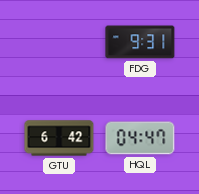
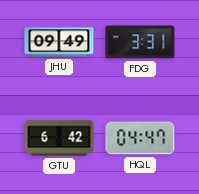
JHU: none -> 09:49 (59, 42)
FDG: 9:31 -> 3:31 (140, 42)
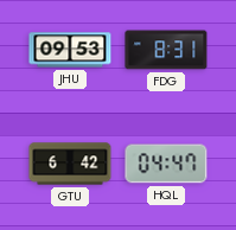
JHU: 09:49 -> 09:53 (70, 50)
FDG: 3:31 -> 8:31 (166, 50)
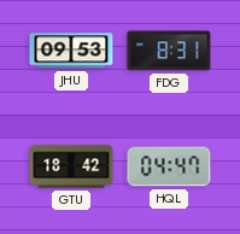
GTU: 6:42 -> 18:42 (71, 166)
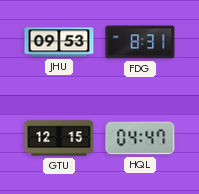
GTU: 18:42 -> 12:15 (59, 138)
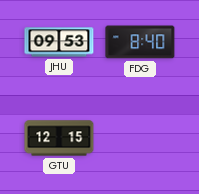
FDG: 8:31 -> 8:40 (140, 42)
HQL: 04:47 -> none (140, 138)
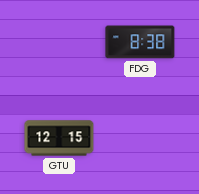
JHU: 09:53 -> none (59, 42)
FDG: 8:40 -> 8:38 (140, 42)
